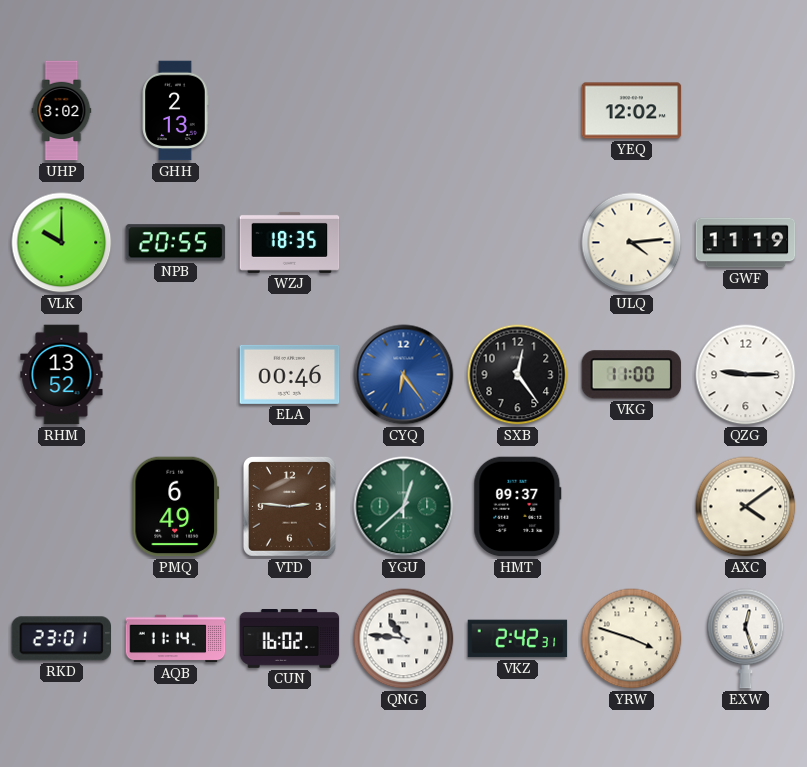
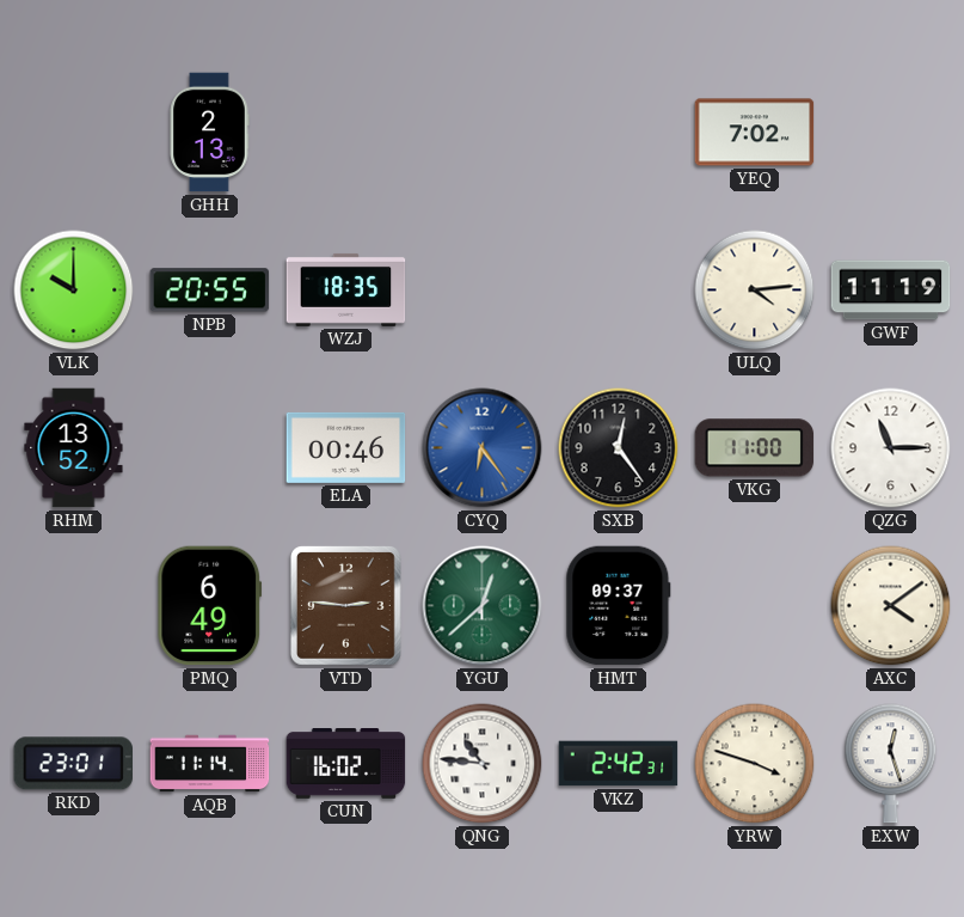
UHP: 3:02 -> none (62, 111)
YEQ: 12:02 -> 7:02 (755, 133)
QZG: 9:15 -> 11:15 (891, 448)
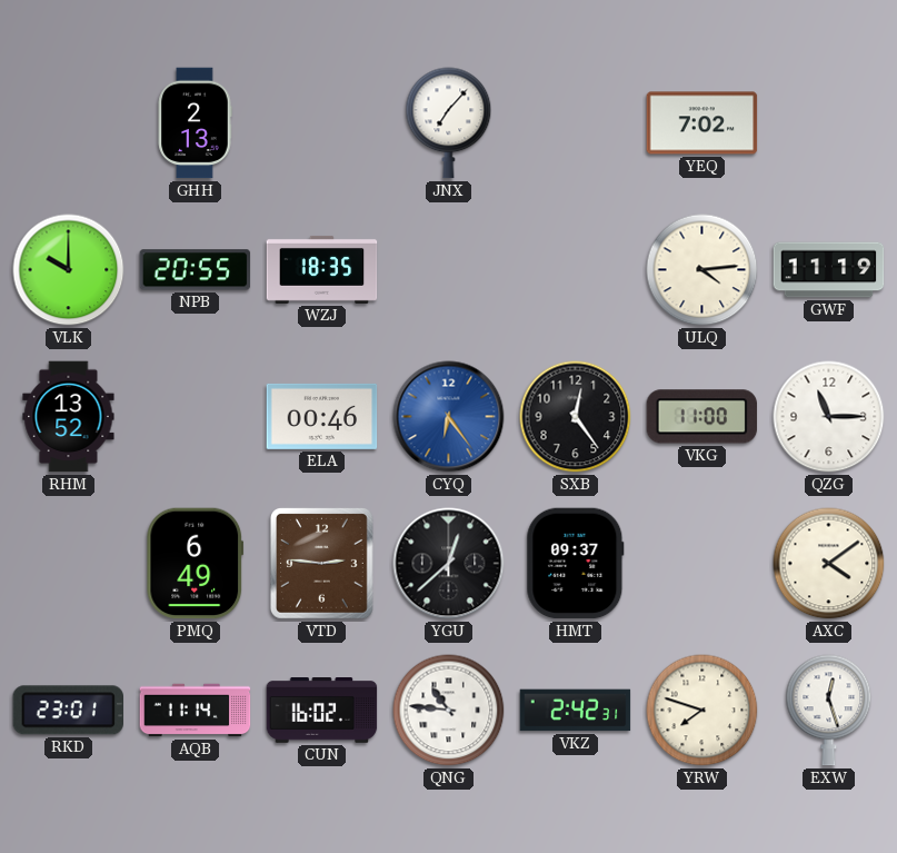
JNX: none -> 7:07 (449, 123)
YGU dial: green -> black (449, 564)
YRW: 3:48 -> 7:48 (702, 711)
